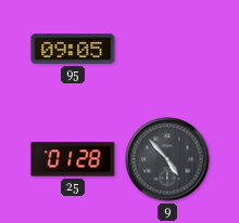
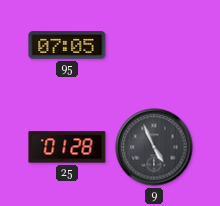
95: 09:05 -> 07:05 (67, 45)
9: 4:53 -> 4:56 (154, 147)
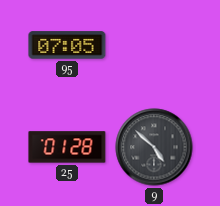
9: 4:56 -> 4:52 (154, 147)
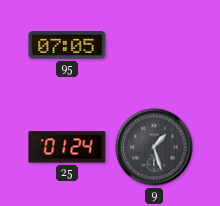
25: 01:28 -> 01:24 (67, 147)
9: 4:52 -> 1:27 (154, 147)
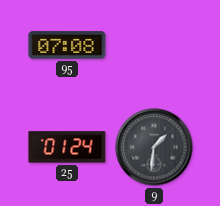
95: 07:05 -> 07:08 (67, 45)
9: 1:27 -> 1:31 (154, 147)
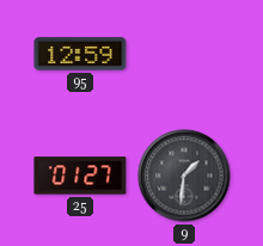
95: 07:08 -> 12:59 (80, 54)
25: 01:24 -> 01:27 (80, 176)
